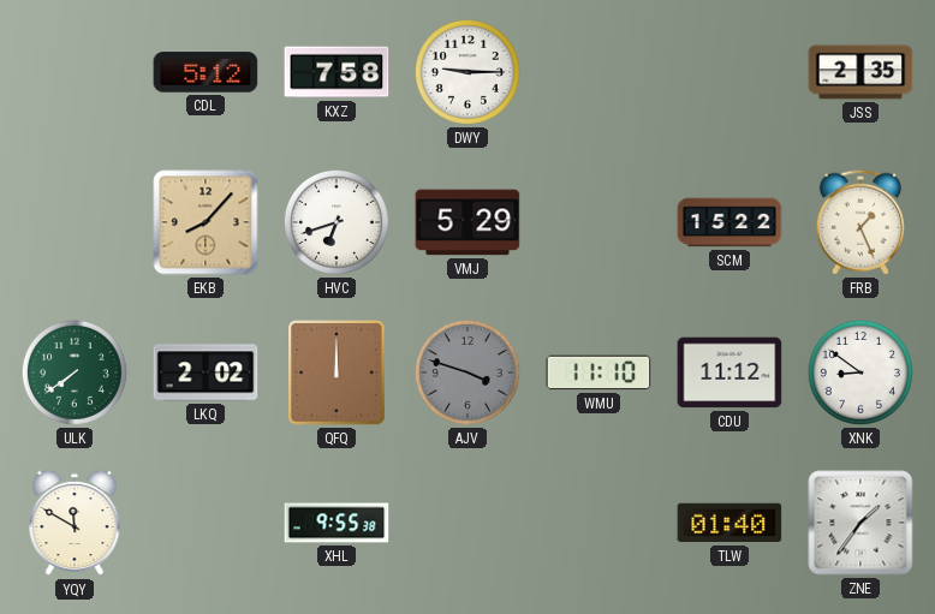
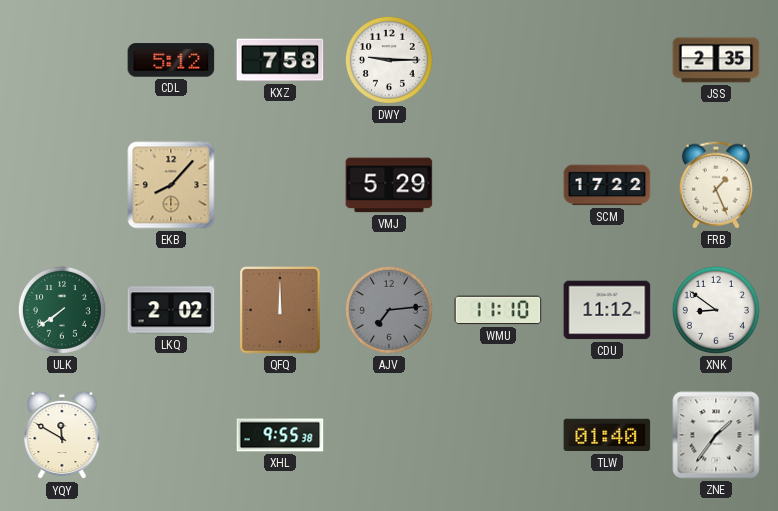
HVC: 6:42 -> none (337, 222)
SCM: 15:22 -> 17:22 (607, 185)
AJV: 3:48 -> 7:14 (389, 310)
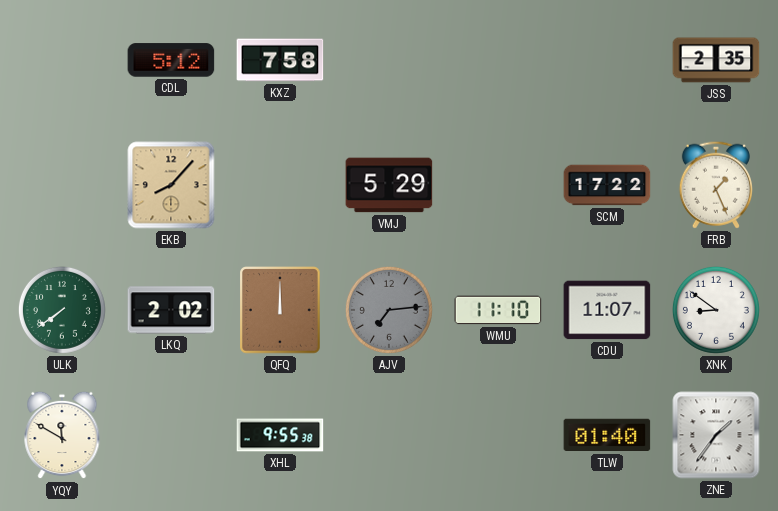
DWY: 9:15 -> none (389, 60)
CDU: 11:12 -> 11:07 (607, 310)
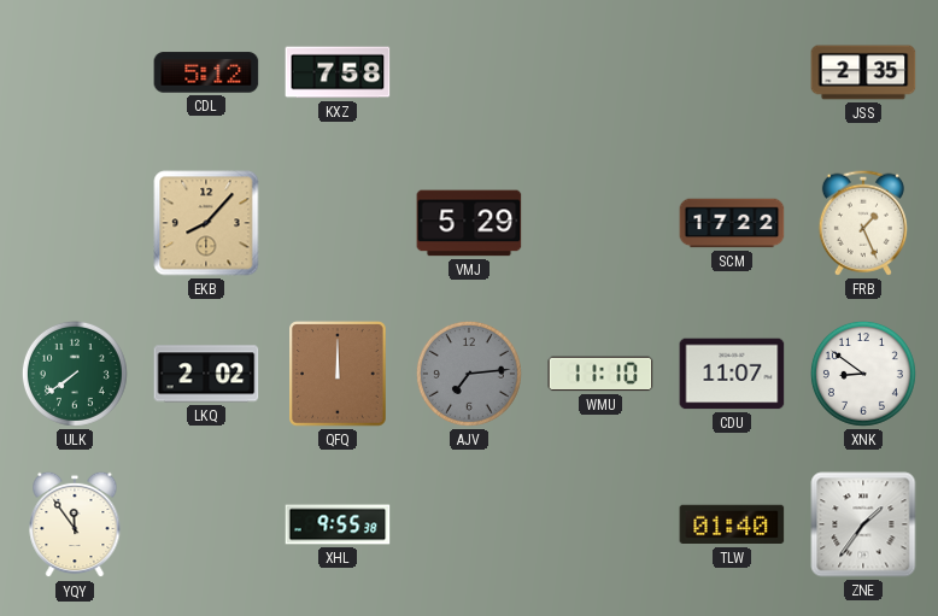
YQY: 11:50 -> 11:54 (75, 524)
